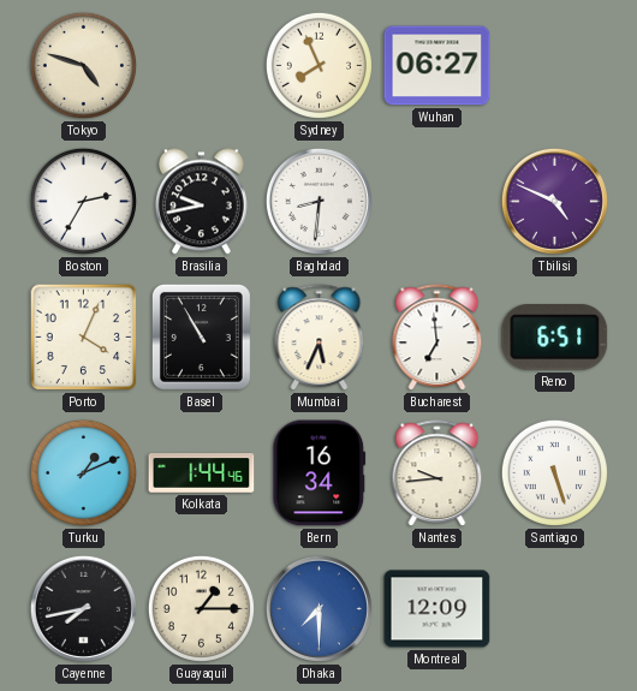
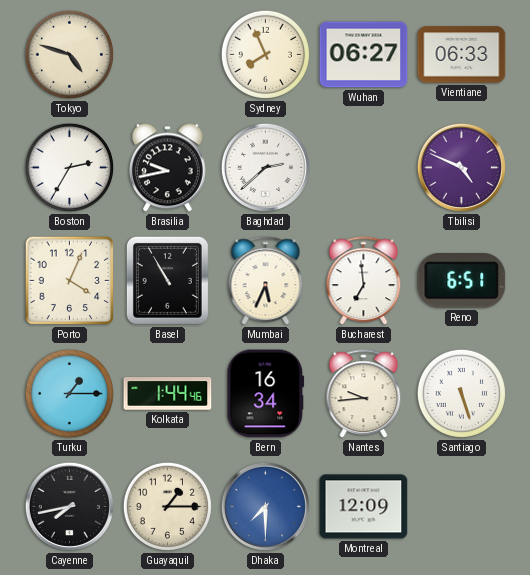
Vientiane: none -> 06:33 (462, 55)
Baghdad: 8:31 -> 2:38 (265, 167)
Turku: 1:11 -> 1:15 (69, 393)
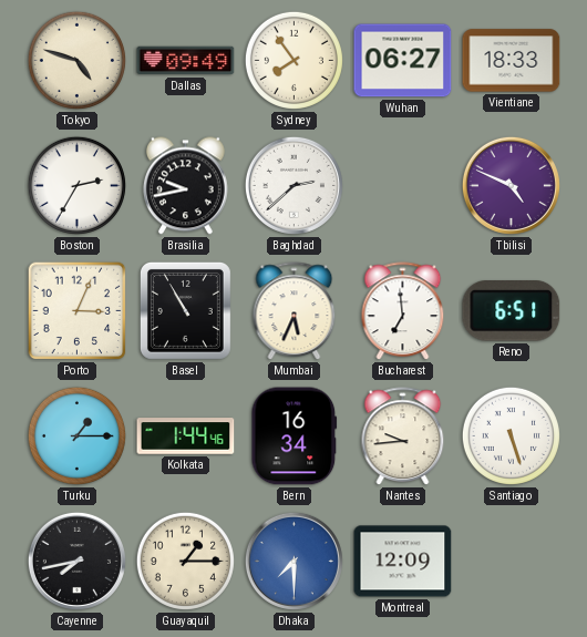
Dallas: none -> 09:49 (186, 61)
Sydney: 7:56 -> 7:54 (293, 60)
Vientiane: 06:33 -> 18:33 (512, 61)
Porto: 4:04 -> 3:04 (78, 311)
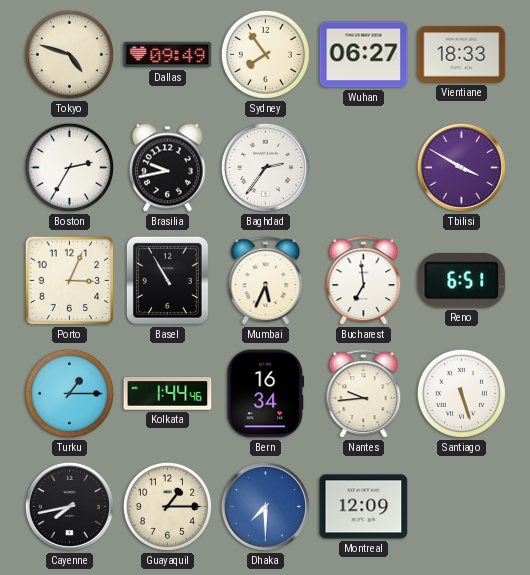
Baghdad: 2:38 -> 2:36 (265, 167)
Tbilisi: 4:49 -> 3:50 (461, 167)
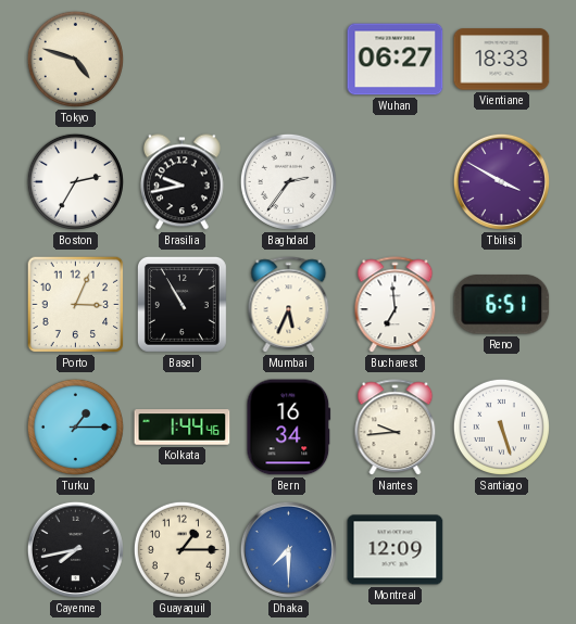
Dallas: 09:49 -> none (168, 55)
Sydney: 7:54 -> none (265, 54)
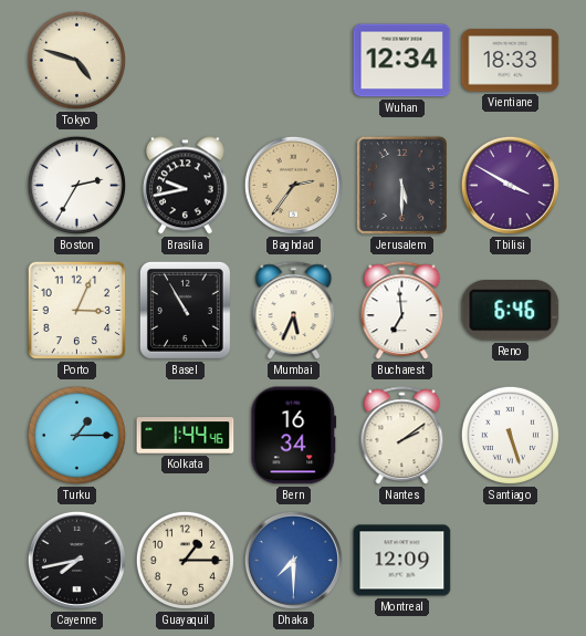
Wuhan: 06:27 -> 12:34 (402, 61)
Baghdad dial: white -> champagne (293, 185)
Jerusalem: none -> 5:30 (401, 185)
Reno: 6:51 -> 6:46 (511, 311)
Nantes: 9:44 -> 2:09 (402, 436)
